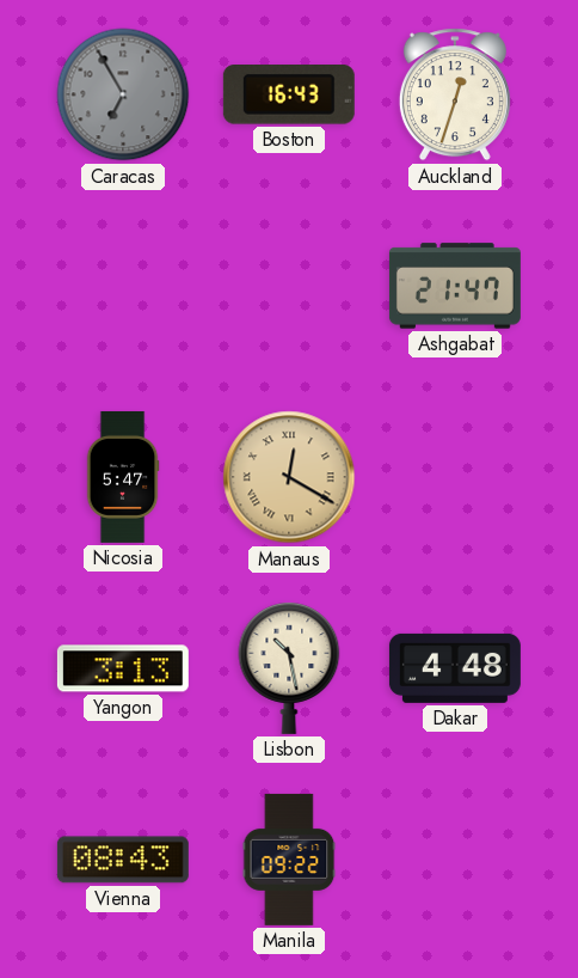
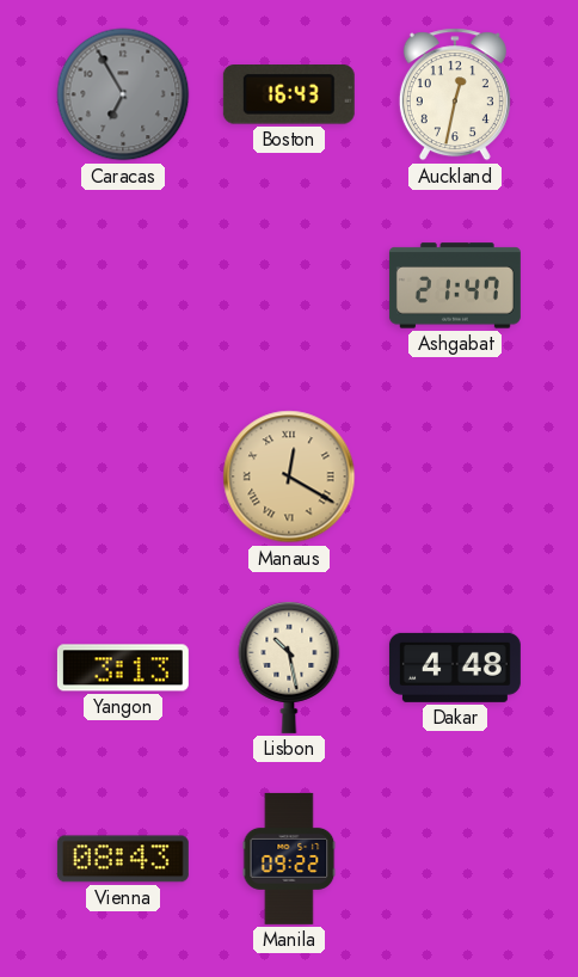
Auckland: 12:33 -> 12:32 (455, 94)
Nicosia: 5:47 -> none (123, 477)
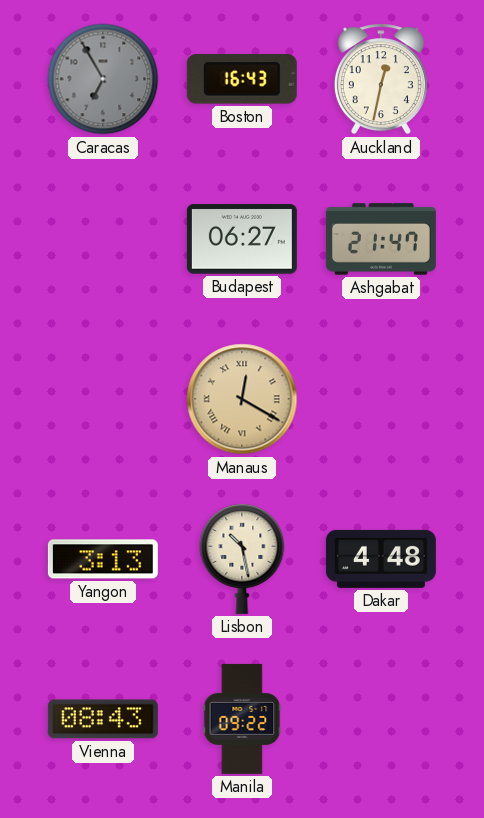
Budapest: none -> 06:27 (242, 239)
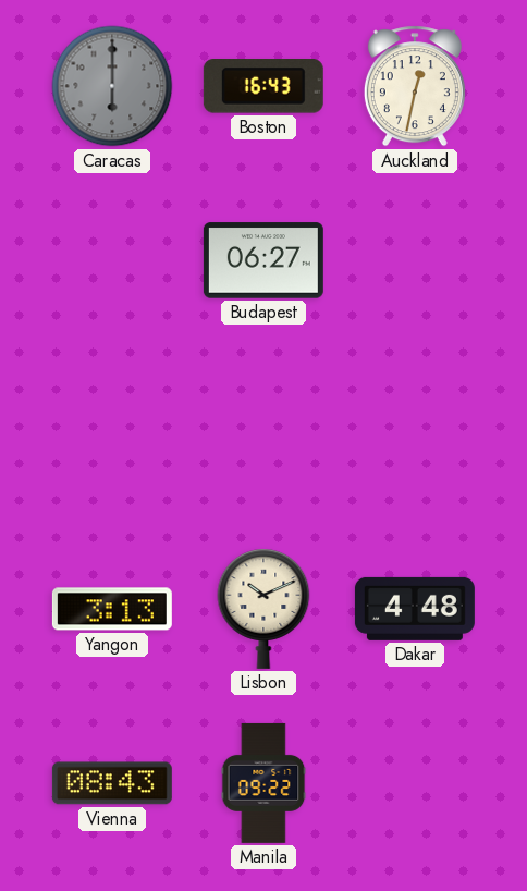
Caracas: 6:55 -> 6:00 (112, 86)
Ashgabat: 21:47 -> none (381, 239)
Manaus: 12:20 -> none (242, 399)
Lisbon: 10:28 -> 10:11 (263, 609)
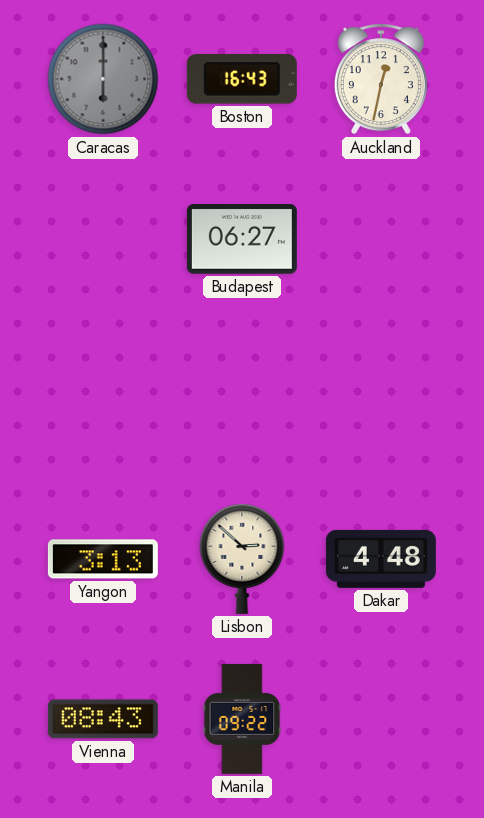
Lisbon: 10:11 -> 2:52 (242, 559)
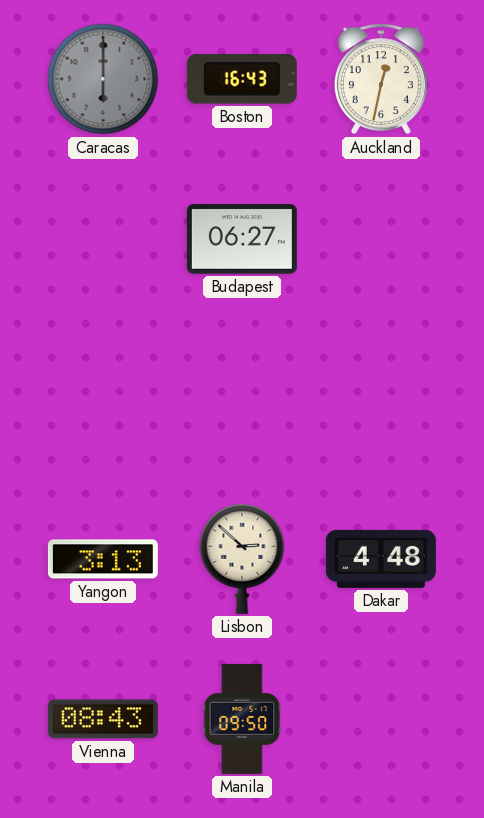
Manila: 09:22 -> 09:50 (242, 719)
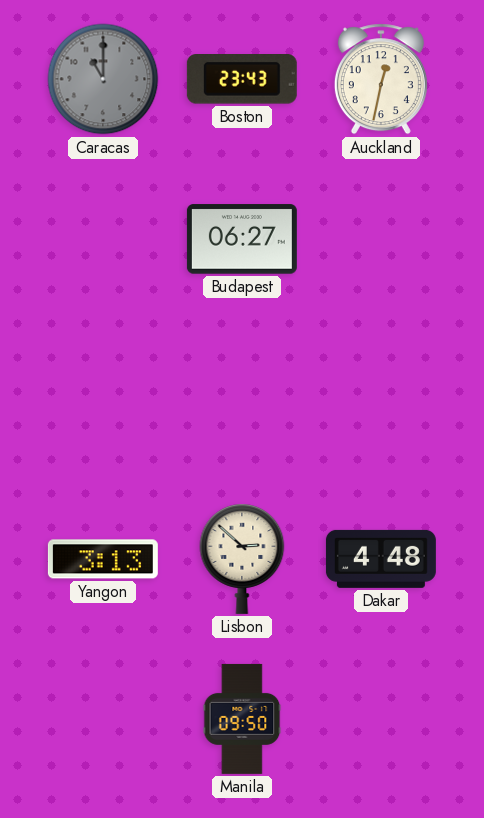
Caracas: 6:00 -> 11:00 (103, 79)
Boston: 16:43 -> 23:43 (242, 80)
Vienna: 08:43 -> none (103, 719)
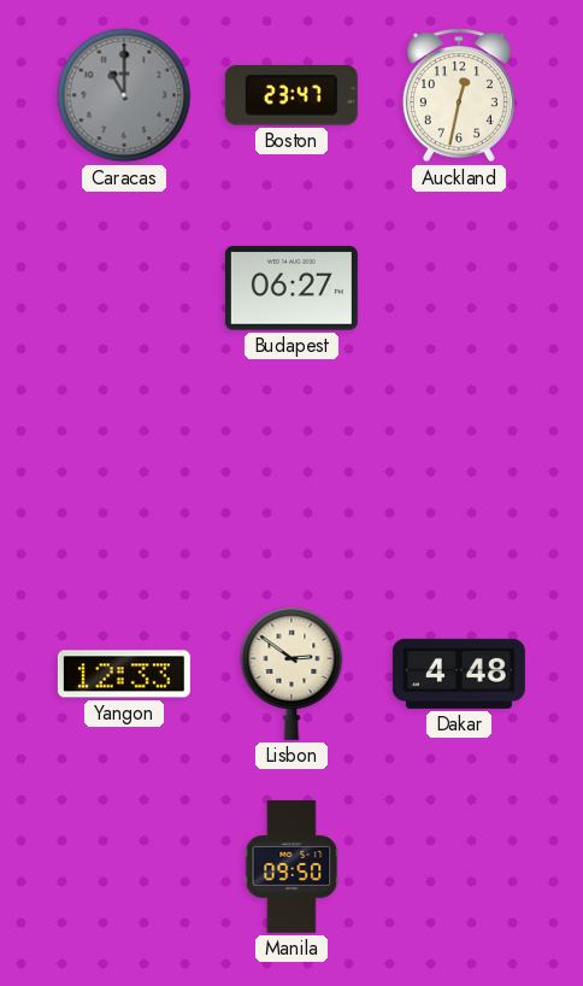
Boston: 23:43 -> 23:47 (291, 96)
Yangon: 3:13 -> 12:33 (124, 674)
Lisbon: 2:52 -> 2:51 (291, 674)
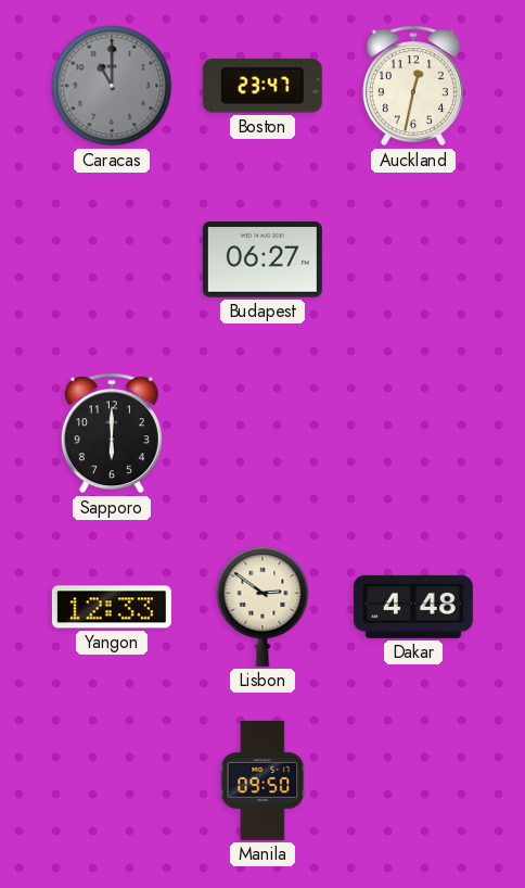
Sapporo: none -> 6:00 (112, 433)
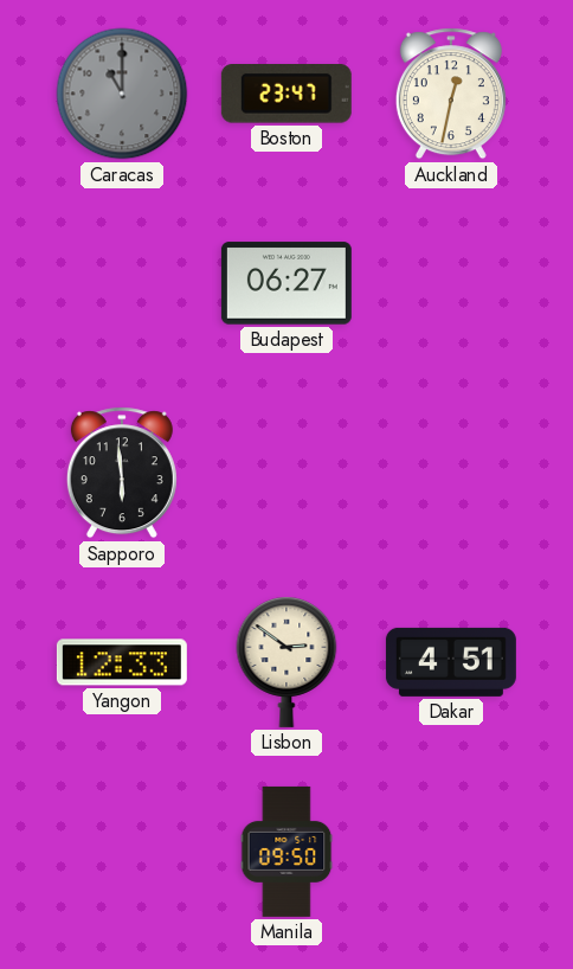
Sapporo: 6:00 -> 5:59 (122, 473)
Dakar: 4:48 -> 4:51 (451, 662)
